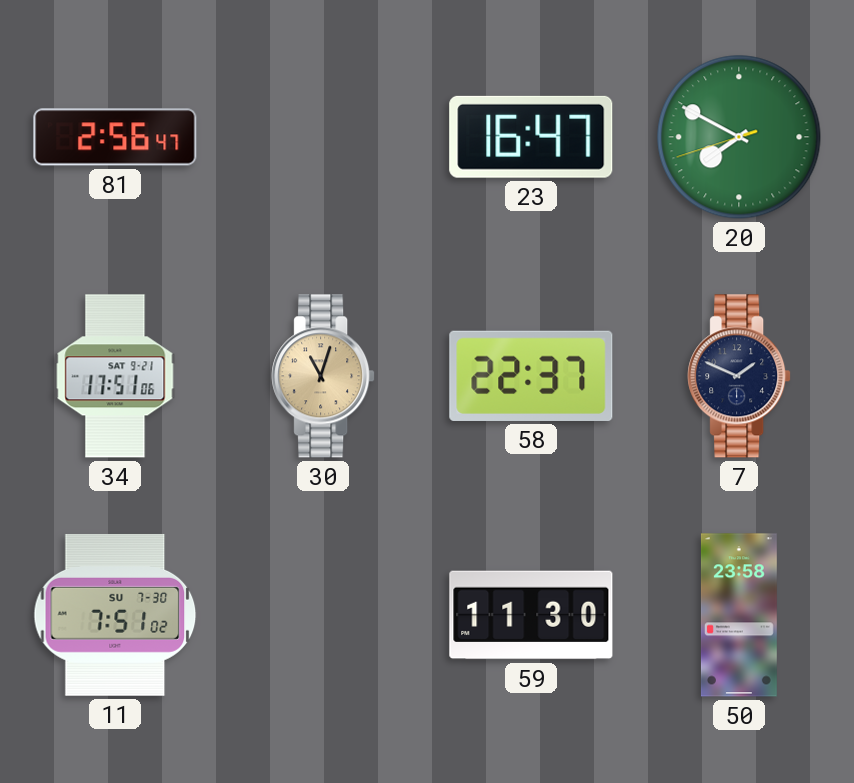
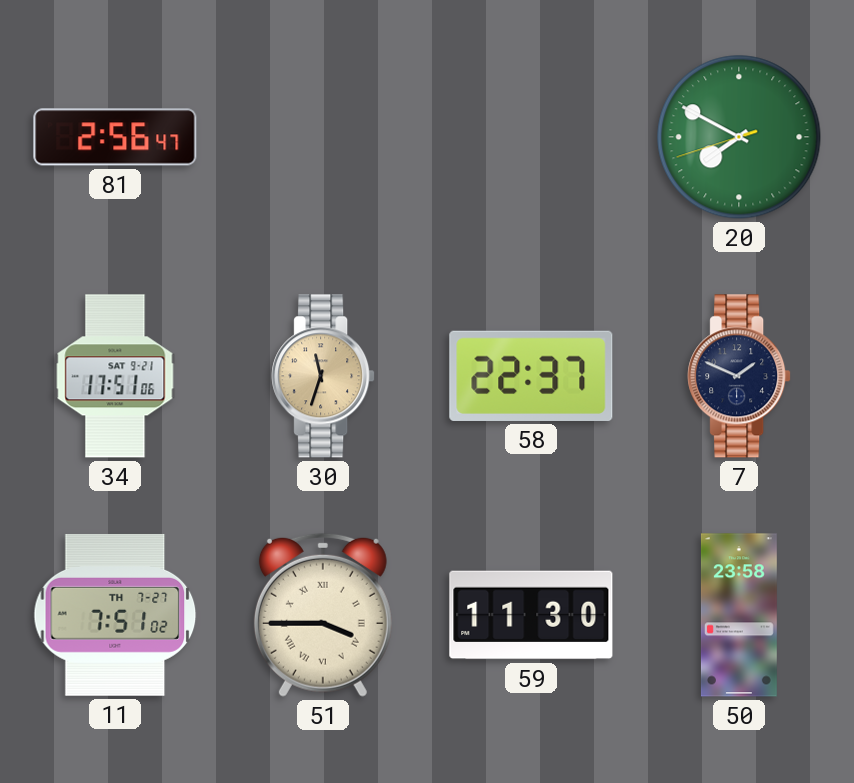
23: 16:47 -> none (531, 137)
30: 11:03 -> 11:33 (323, 376)
11 date: SU 7-30 -> TH 7-27 (115, 615)
51: none -> 3:45 (323, 615)
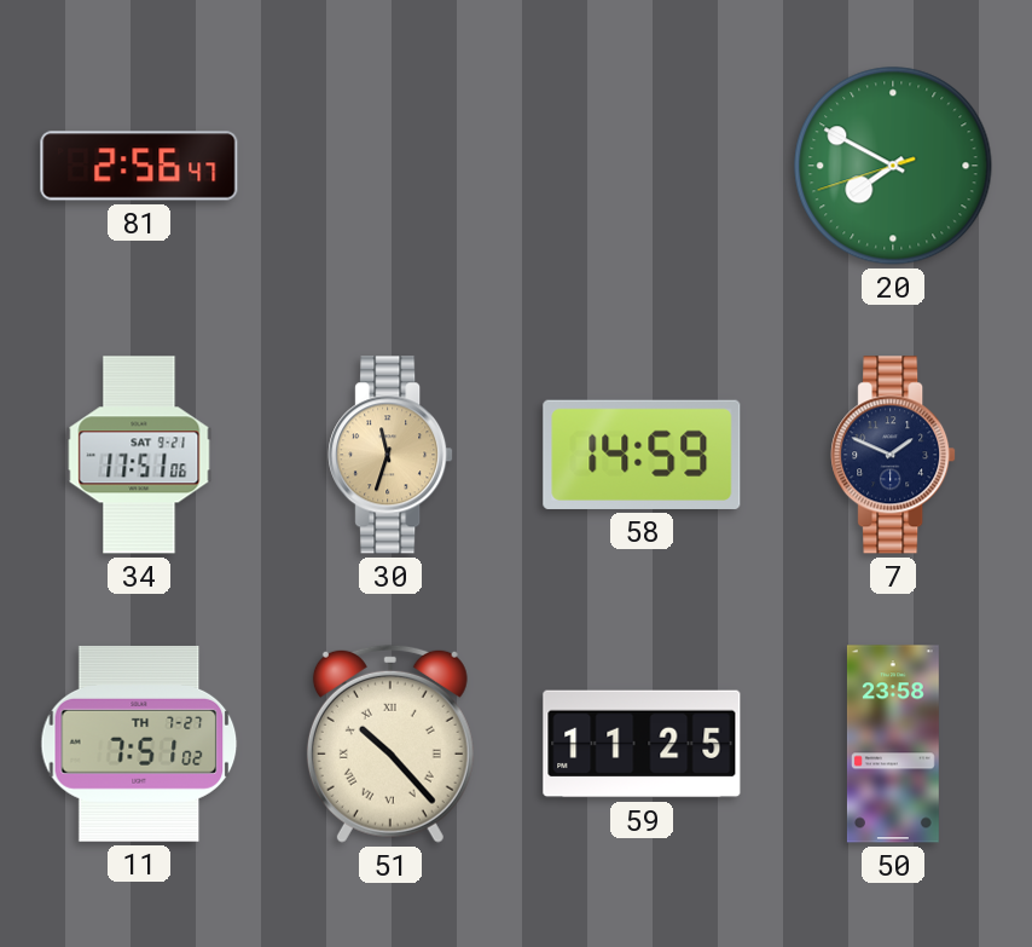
58: 22:37 -> 14:59 (642, 455)
51: 3:45 -> 10:23 (390, 744)
59: 11:30 -> 11:25 (642, 744)
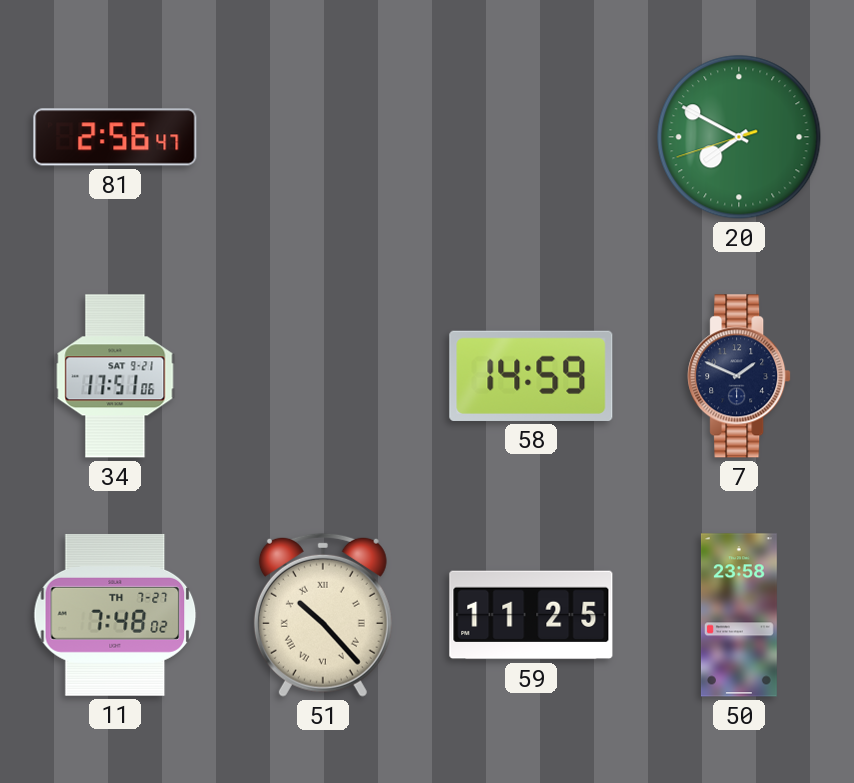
30: 11:33 -> none (390, 455)
11: 7:51 -> 7:48 (115, 615)
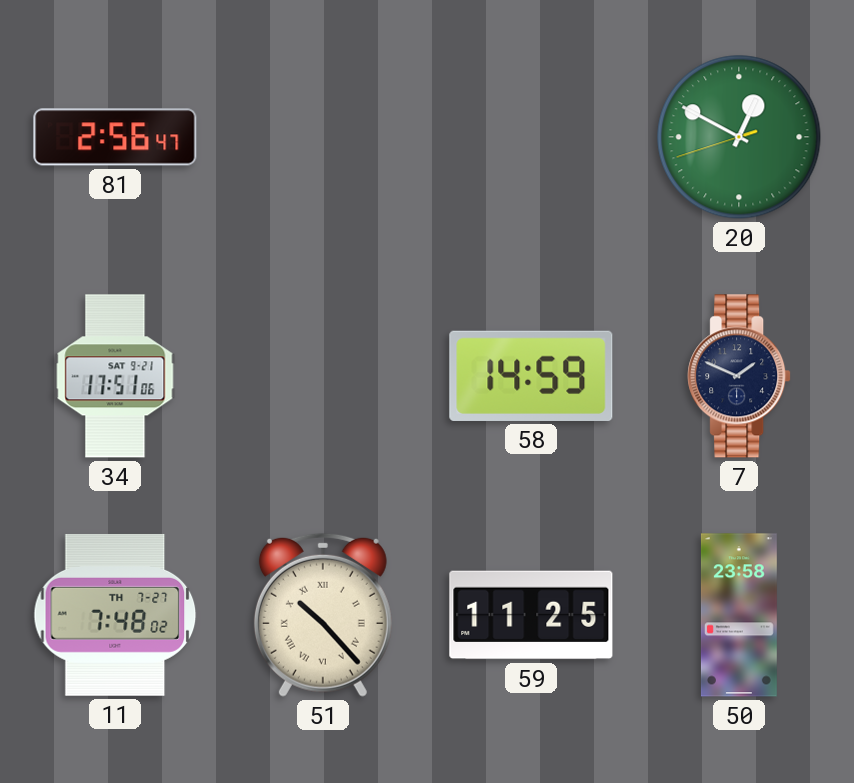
20: 7:49 -> 12:49 (739, 137)
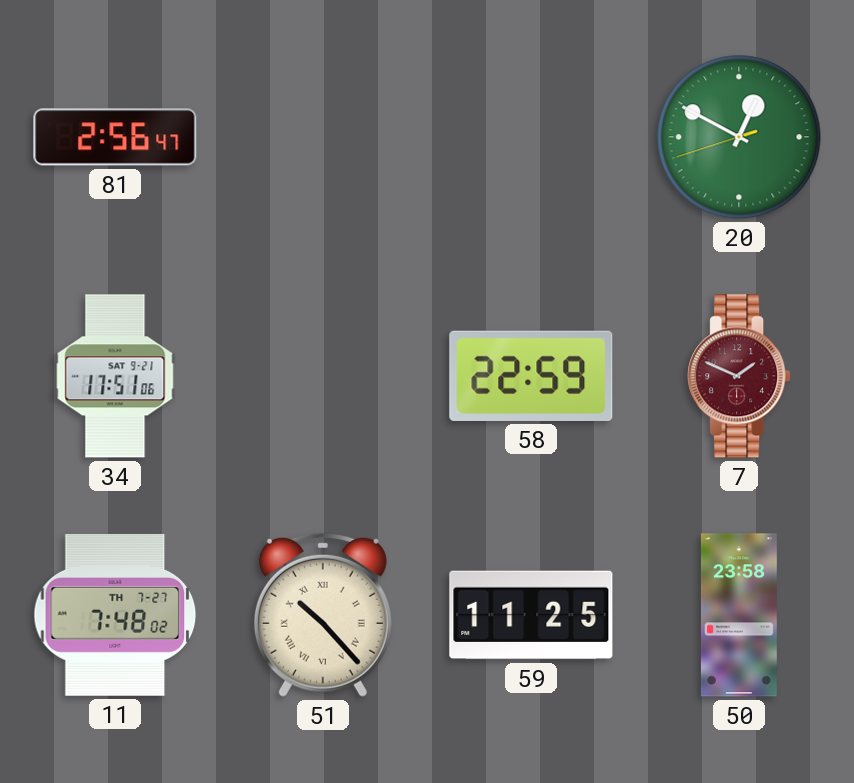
58: 14:59 -> 22:59 (531, 376)
7 dial: navy -> burgundy (739, 376)
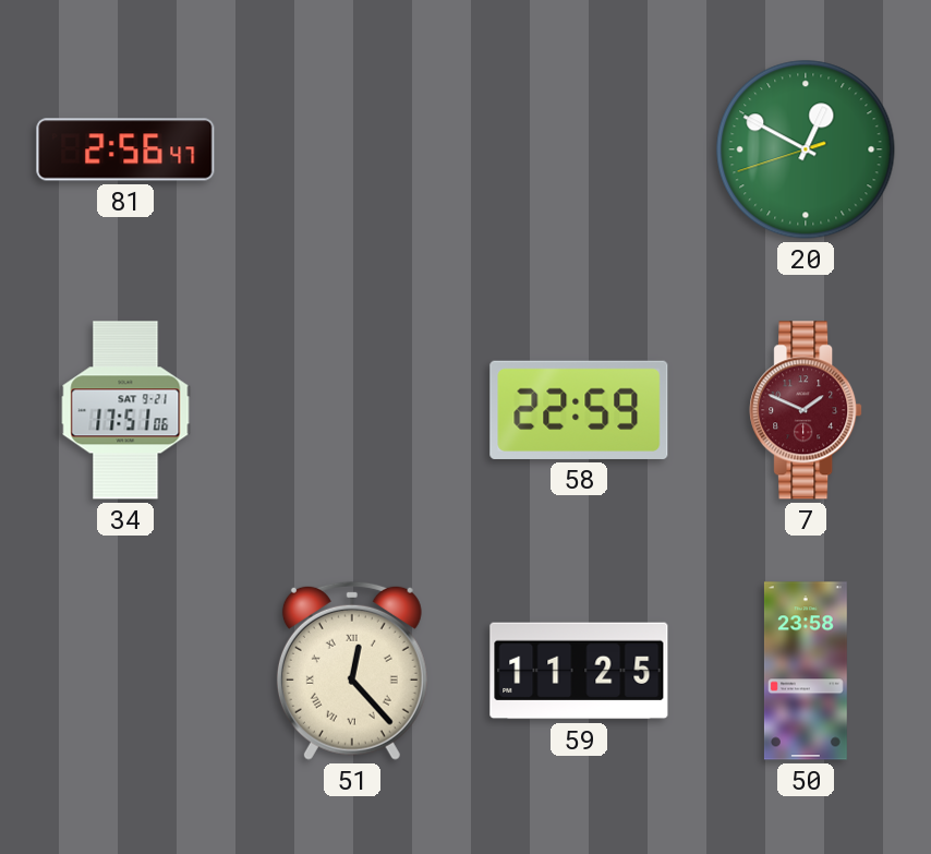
11: 7:48 -> none (115, 615)
51: 10:23 -> 12:23 (352, 671)
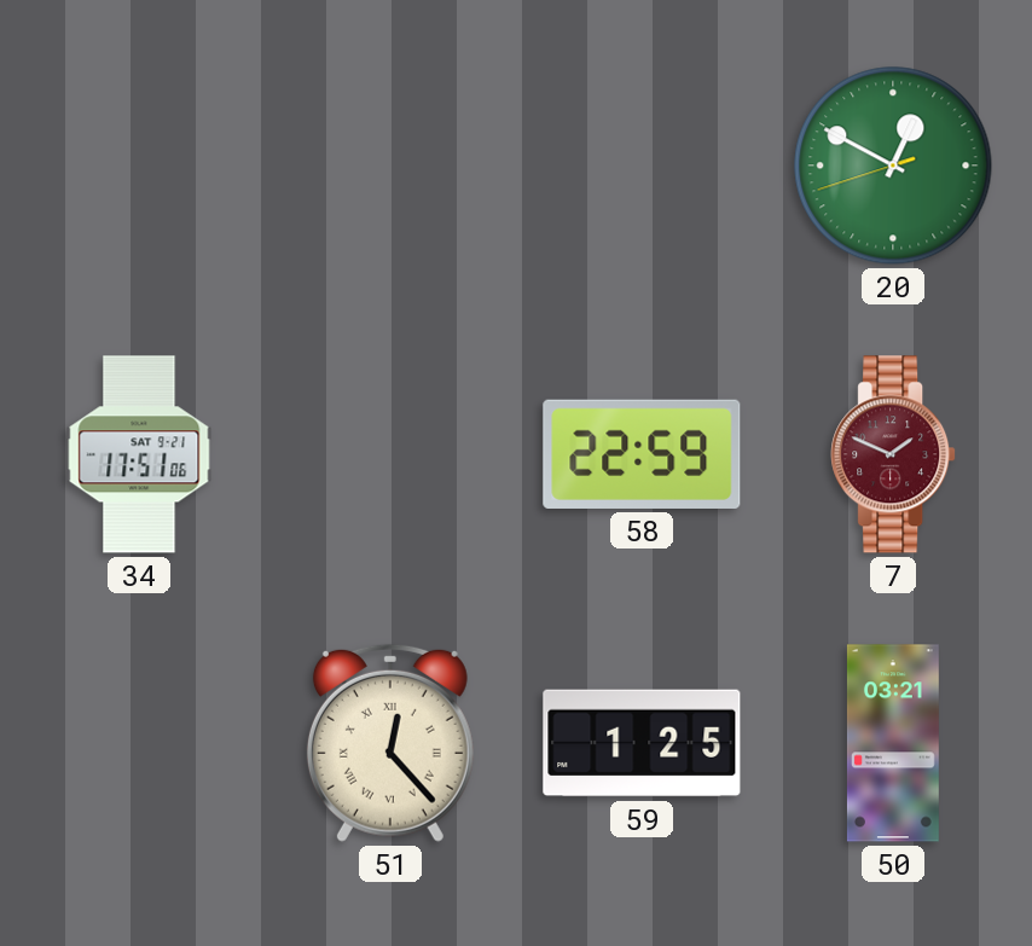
81: 2:56 -> none (125, 149)
59: 11:25 -> 1:25 (642, 743)
50: 23:58 -> 03:21 (893, 743)
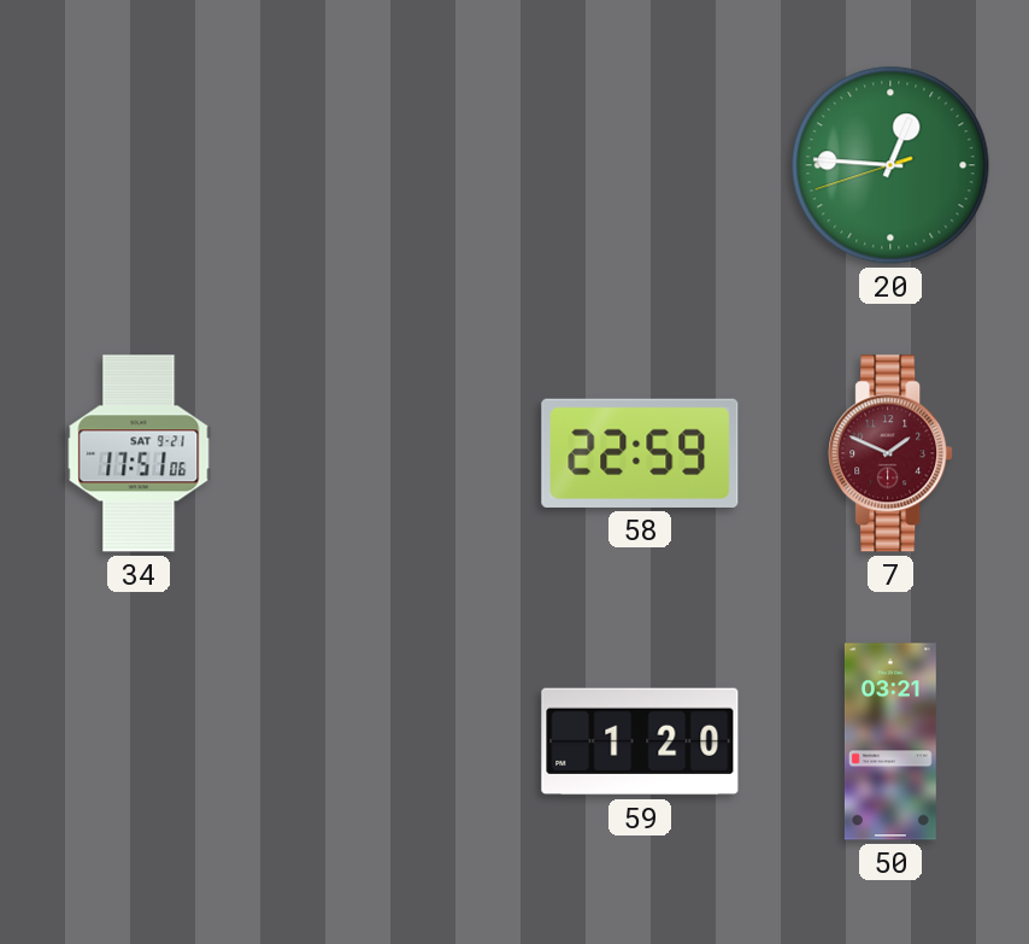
20: 12:49 -> 12:45 (890, 165)
51: 12:23 -> none (390, 743)
59: 1:25 -> 1:20 (640, 741)
